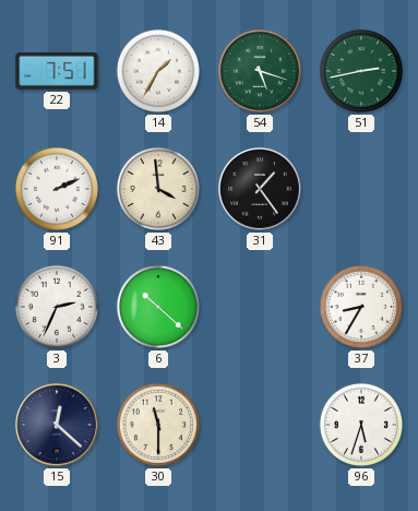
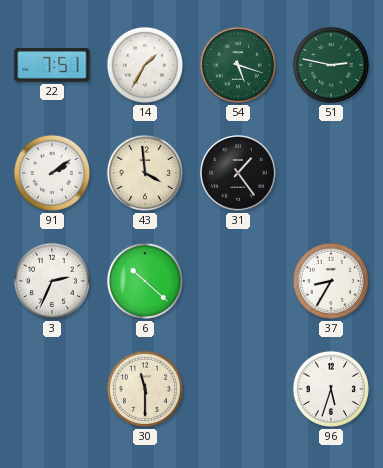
51: 2:43 -> 2:47 (331, 65)
91: 2:11 -> 2:09 (52, 173)
15: 12:22 -> none (58, 426)
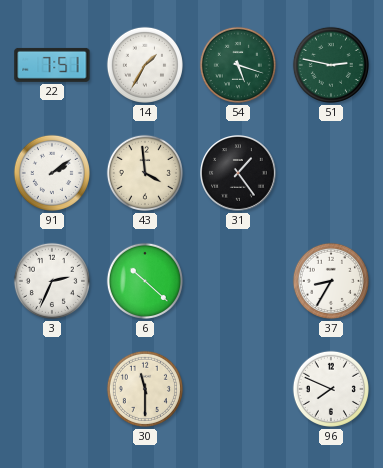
96: 5:33 -> 7:49 (331, 389)
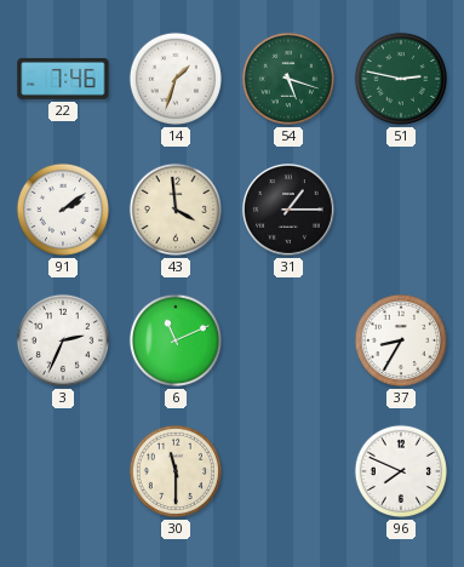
22: 7:51 -> 7:46 (63, 79)
14: 1:35 -> 1:33 (176, 79)
31: 1:24 -> 1:15 (290, 211)
6: 10:22 -> 11:11 (176, 340)
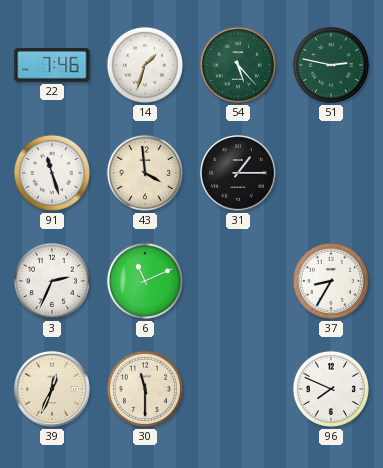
54: 5:18 -> 5:23 (238, 65)
91: 2:09 -> 11:27 (52, 173)
39: none -> 12:34 (53, 390)
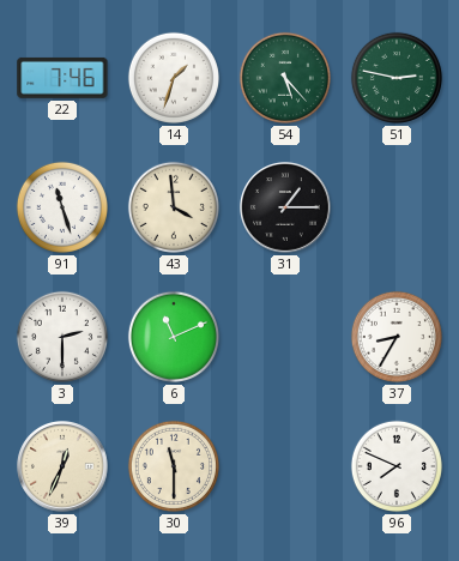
3: 2:34 -> 2:30 (62, 337)
